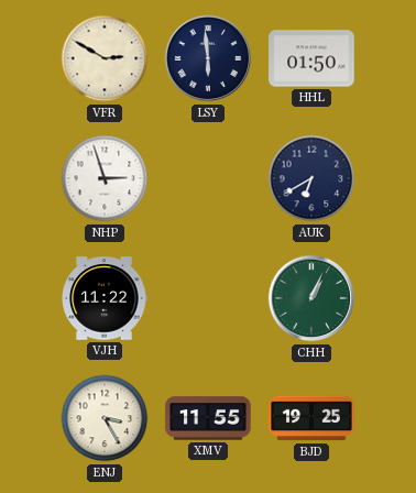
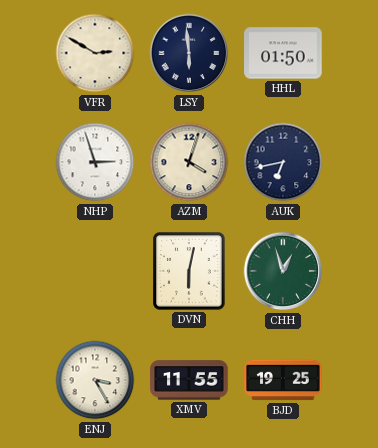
AZM: none -> 4:03 (189, 162)
AUK: 6:40 -> 6:43 (283, 162)
VJH: 11:22 -> none (105, 298)
DVN: none -> 6:02 (189, 271)
CHH: 1:04 -> 12:57 (283, 271)
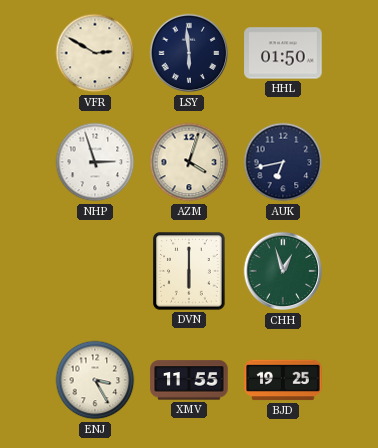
DVN: 6:02 -> 6:00 (189, 271)
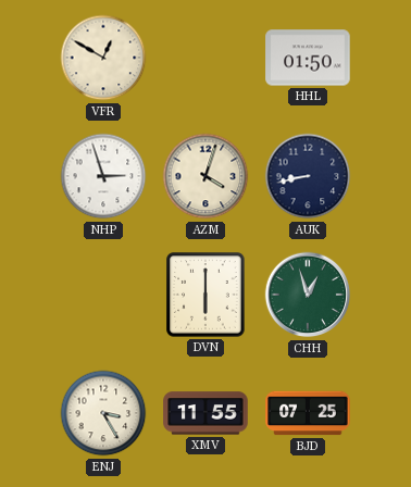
VFR: 2:50 -> 12:50 (103, 58)
LSY: 5:59 -> none (189, 53)
AUK: 6:43 -> 8:43 (308, 176)
BJD: 19:25 -> 07:25 (308, 413)
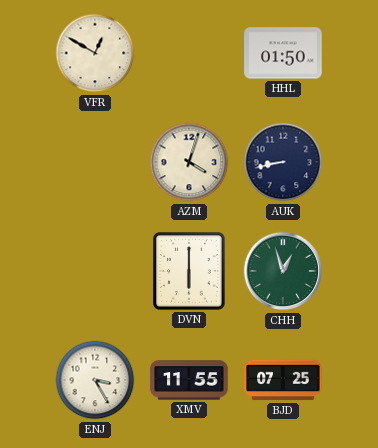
NHP: 2:57 -> none (103, 176)
